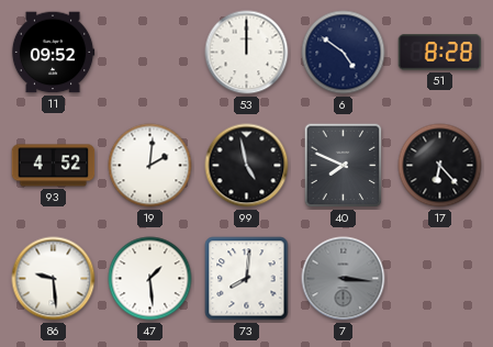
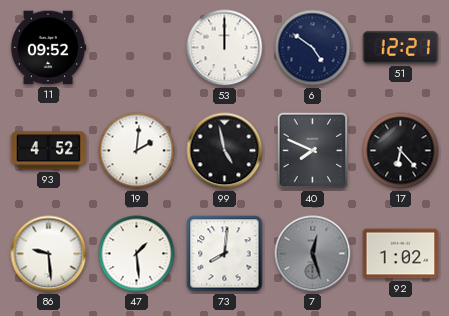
51: 8:28 -> 12:21 (401, 48)
7: 3:16 -> 12:27 (313, 254)
92: none -> 1:02 (401, 254)
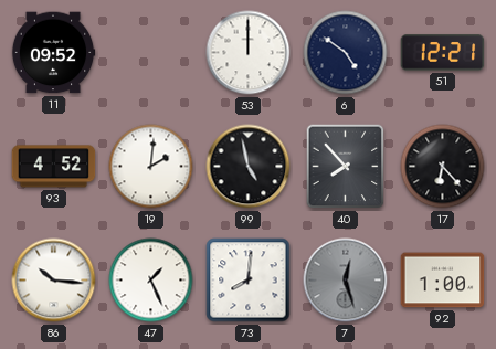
40: 7:49 -> 7:53 (346, 167)
86: 9:29 -> 10:16 (54, 281)
47: 1:29 -> 1:26 (151, 281)
92: 1:02 -> 1:00 (443, 281)
